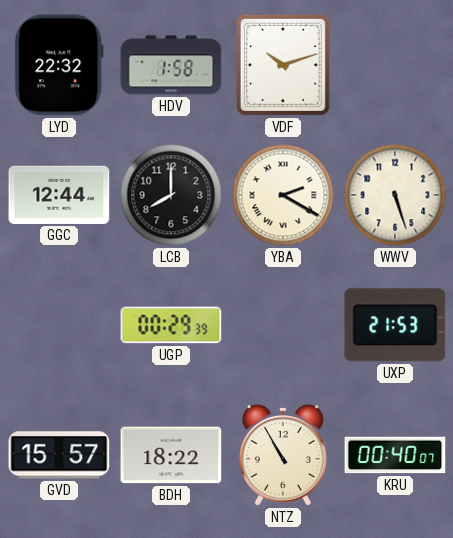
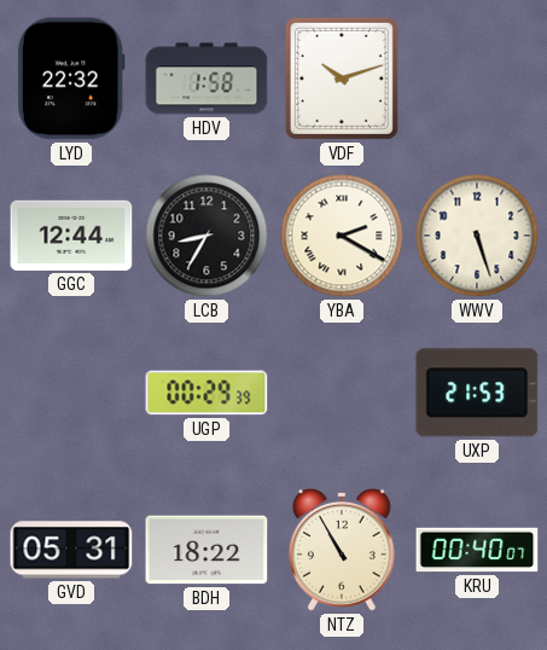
LCB: 8:00 -> 8:35 (206, 236)
GVD: 15:57 -> 05:31 (71, 550)
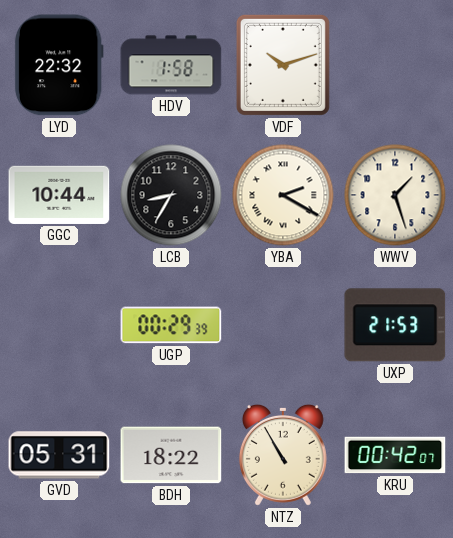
GGC: 12:44 -> 10:44 (59, 195)
WWV: 5:27 -> 1:27 (395, 195)
KRU: 00:40 -> 00:42 (395, 455)
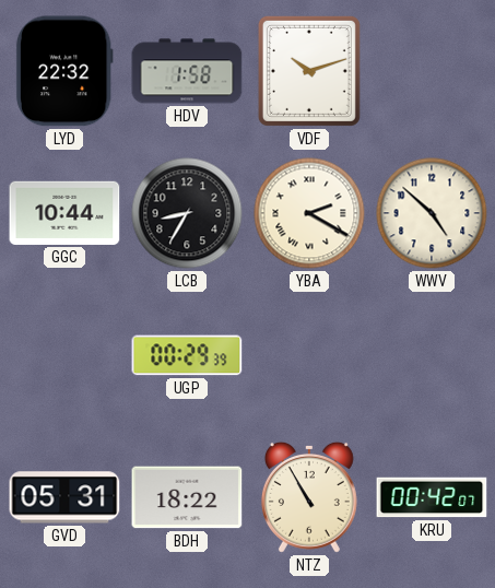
WWV: 1:27 -> 4:52 (432, 213)
UXP: 21:53 -> none (395, 325)
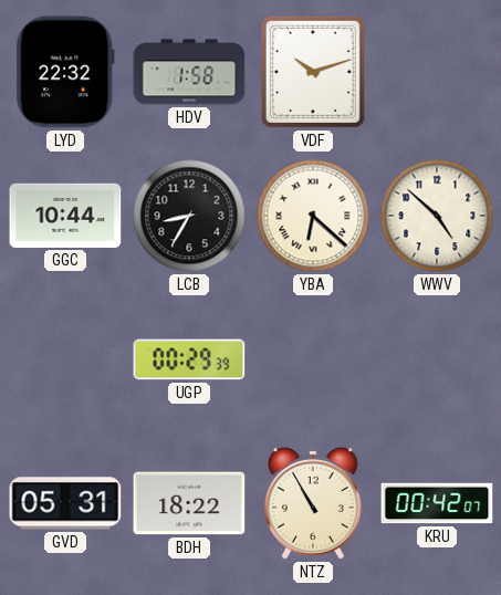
YBA: 2:20 -> 6:22 (313, 216)
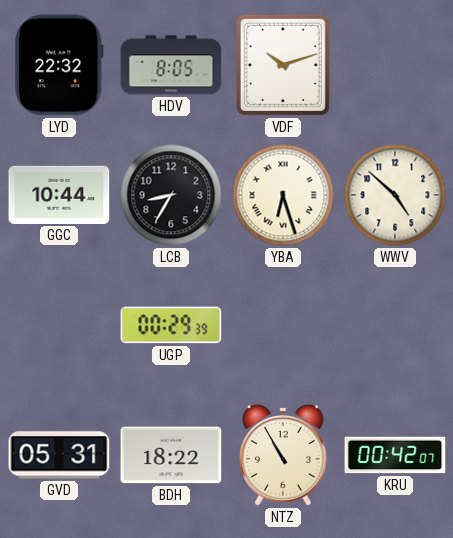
HDV: 1:58 -> 8:05 (171, 65)
YBA: 6:22 -> 6:27 (283, 195)
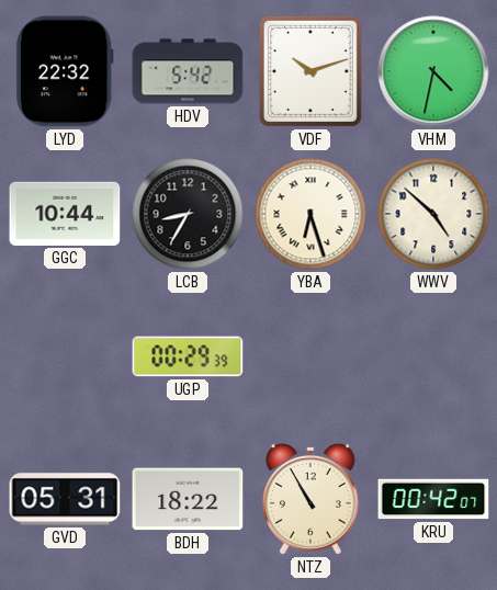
HDV: 8:05 -> 5:42 (188, 71)
VHM: none -> 4:32 (433, 71)
